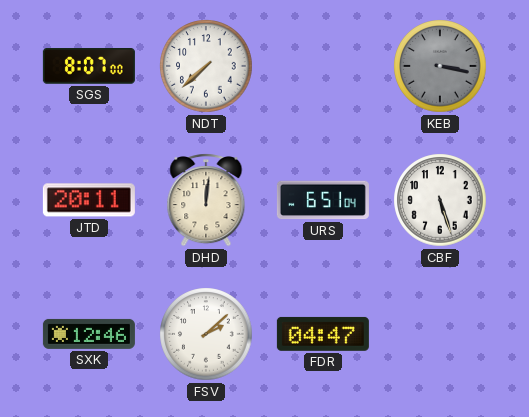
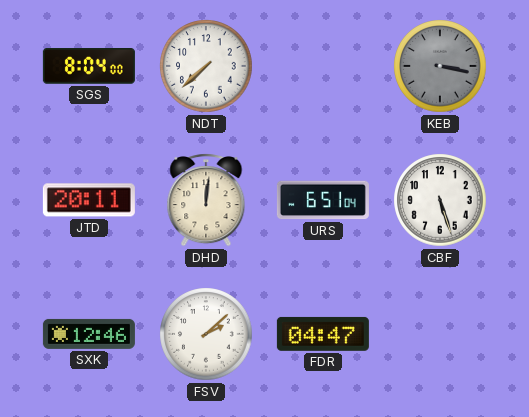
SGS: 8:07 -> 8:04 (89, 67)
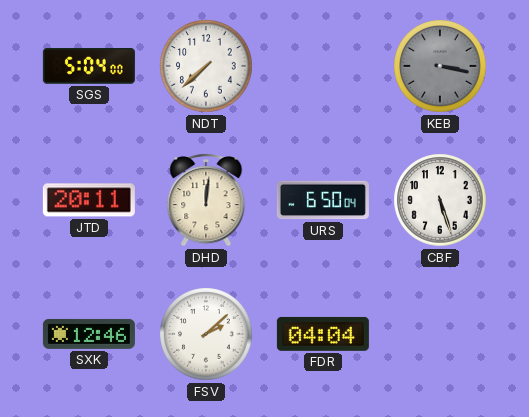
SGS: 8:04 -> 5:04 (89, 67)
URS: 6:51 -> 6:50 (323, 200)
FDR: 04:47 -> 04:04 (323, 334)
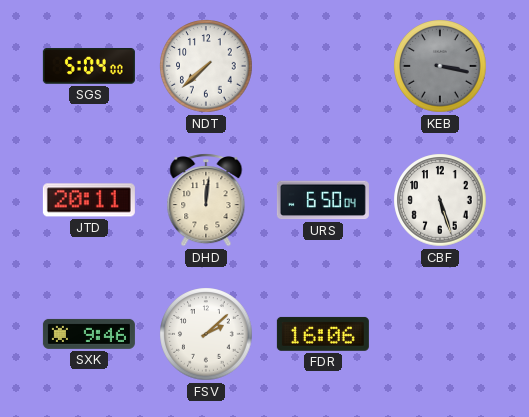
SXK: 12:46 -> 9:46 (89, 334)
FDR: 04:04 -> 16:06 (323, 334)
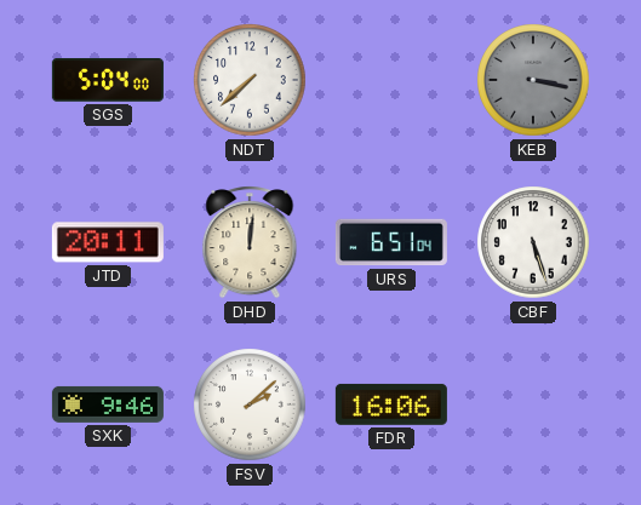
URS: 6:50 -> 6:51 (391, 242)
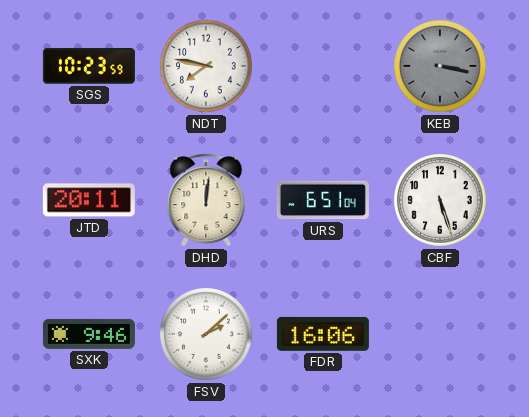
SGS: 5:04 -> 10:23 (89, 67)
NDT: 7:38 -> 7:47 (206, 66)
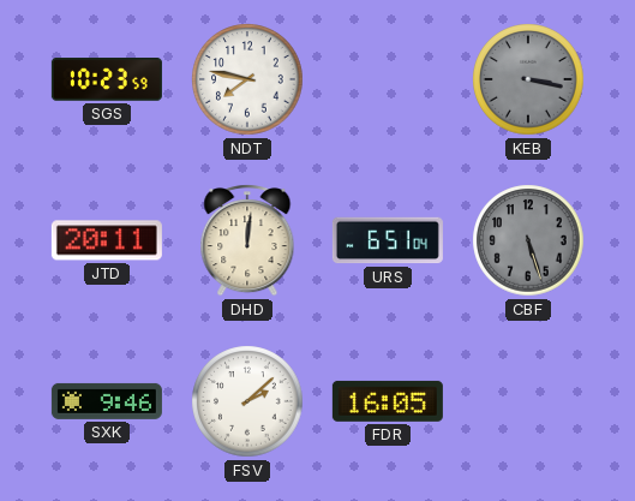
CBF dial: white -> grey (528, 240)
FDR: 16:06 -> 16:05 (388, 401)
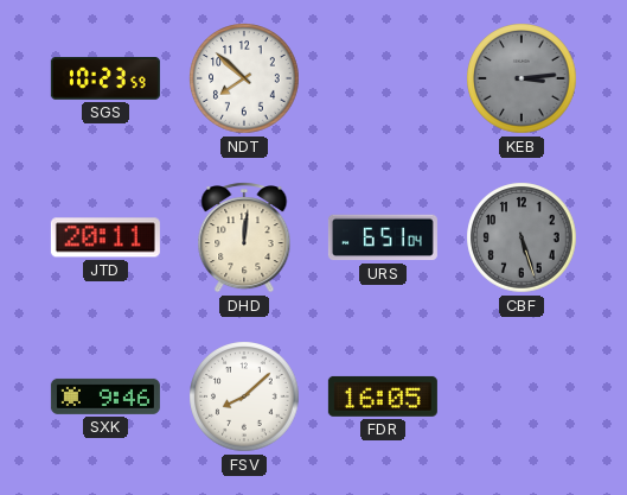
NDT: 7:47 -> 7:52 (244, 78)
KEB: 3:17 -> 3:14 (522, 78)
FSV: 2:08 -> 8:08 (244, 396)
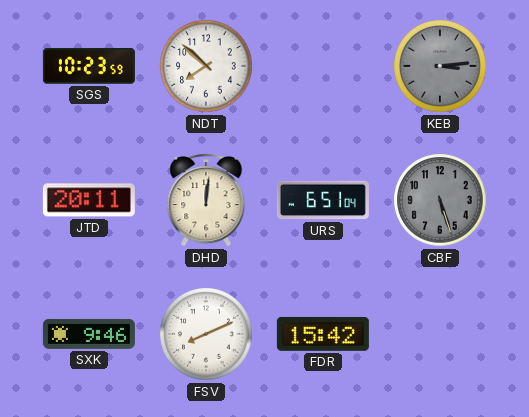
FSV: 8:08 -> 8:11 (206, 334)
FDR: 16:05 -> 15:42 (323, 334)
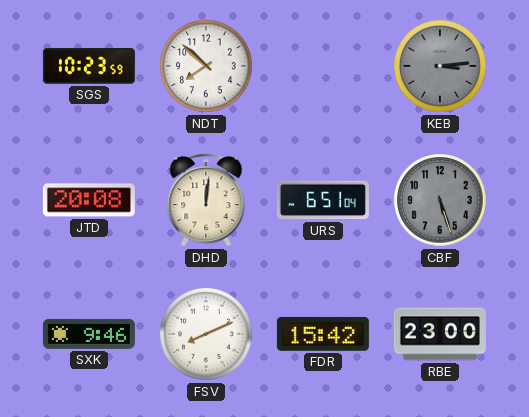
JTD: 20:11 -> 20:08 (89, 200)
RBE: none -> 23:00 (440, 334)
